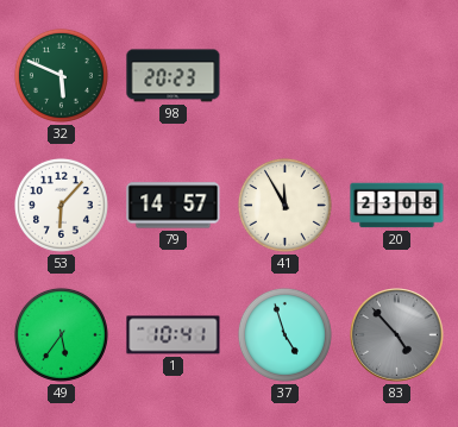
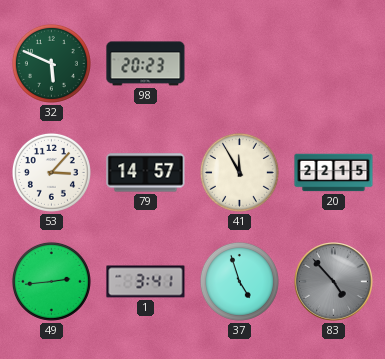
53: 6:07 -> 3:07 (51, 172)
20: 23:08 -> 22:15 (334, 173)
49: 5:36 -> 2:44 (51, 281)
1: 10:41 -> 3:41 (146, 282)
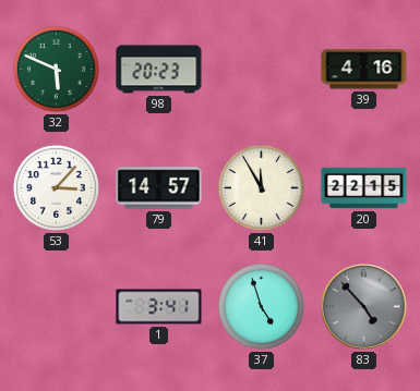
39: none -> 4:16 (364, 70)
49: 2:44 -> none (51, 281)
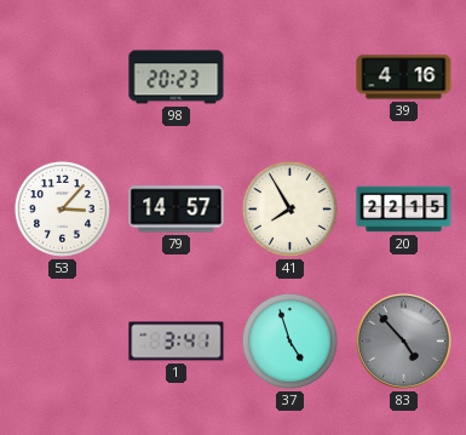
32: 5:49 -> none (56, 69)
41: 11:55 -> 7:55 (289, 208)
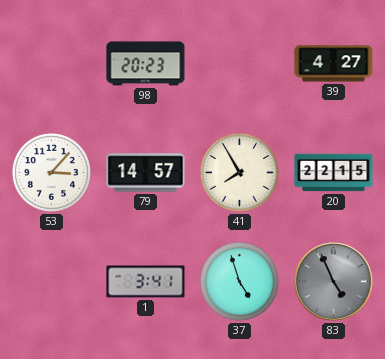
39: 4:16 -> 4:27 (334, 64)
83: 4:53 -> 4:56 (334, 282)
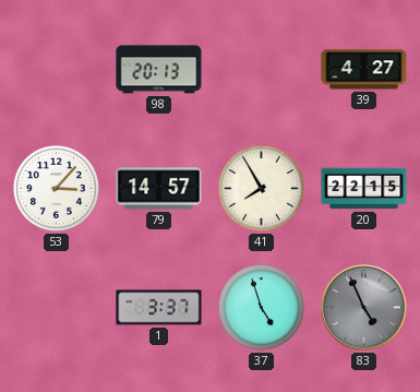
98: 20:23 -> 20:13 (159, 70)
1: 3:41 -> 3:37 (159, 308)
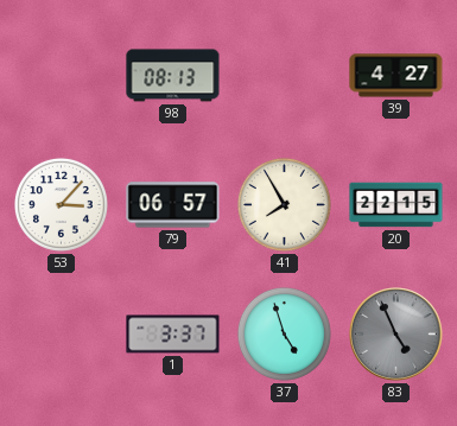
98: 20:13 -> 08:13 (173, 76)
79: 14:57 -> 06:57 (173, 205)
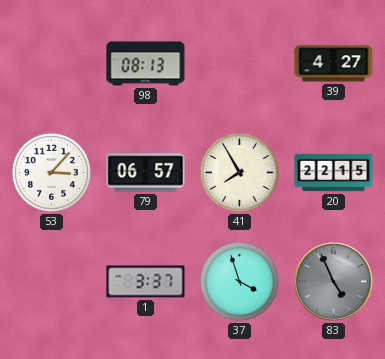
37: 4:57 -> 3:57 (239, 281)
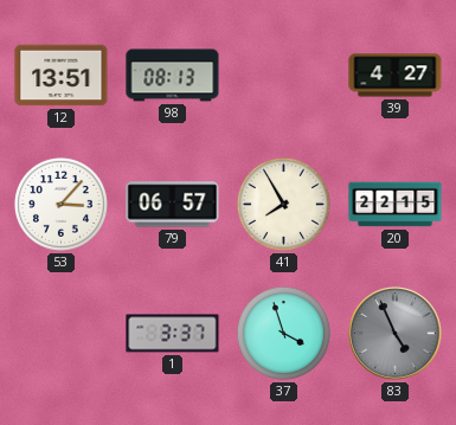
12: none -> 13:51 (62, 76)
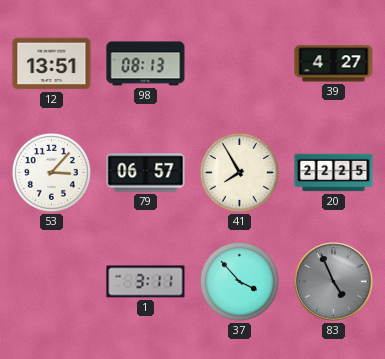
20: 22:15 -> 22:25 (334, 173)
1: 3:37 -> 3:11 (146, 282)
37: 3:57 -> 3:53 (239, 281)
